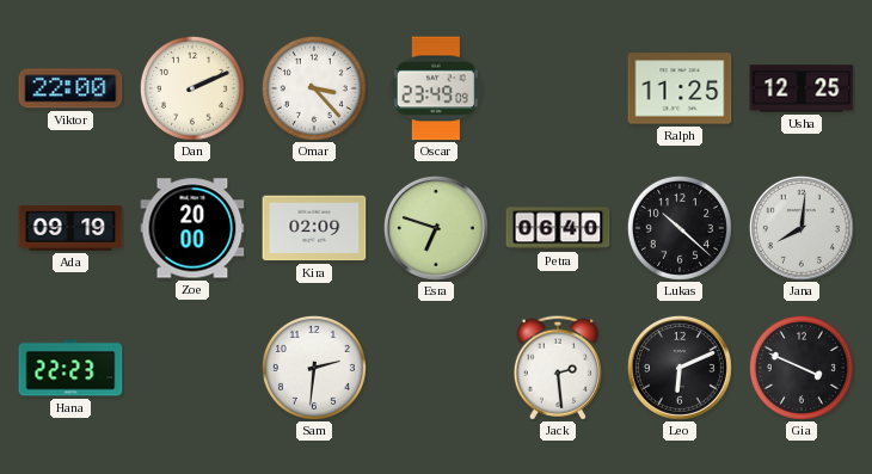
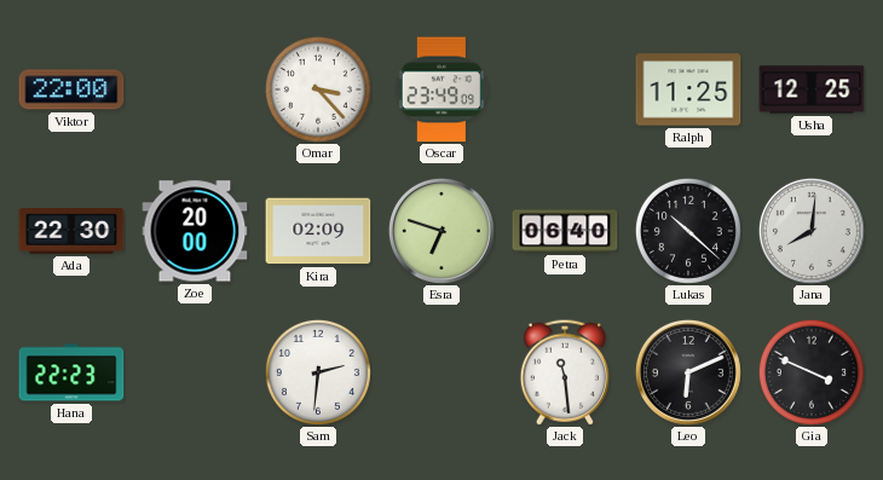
Dan: 2:11 -> none (192, 88)
Ada: 09:19 -> 22:30 (71, 232)
Jack: 2:29 -> 11:29 (565, 372)
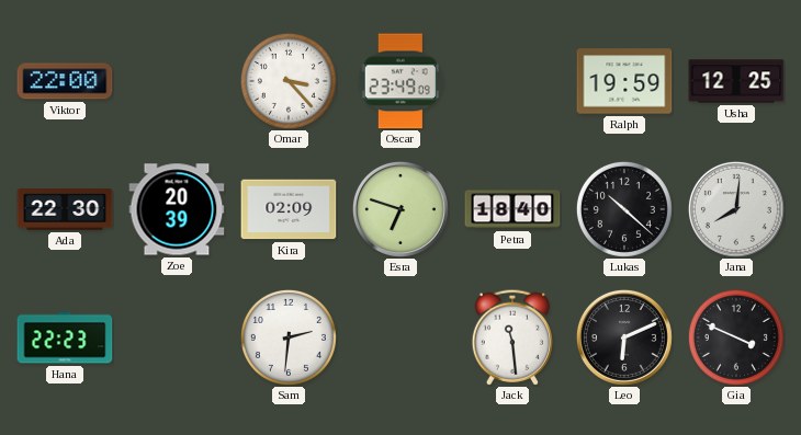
Ralph: 11:25 -> 19:59 (624, 81)
Zoe: 20:00 -> 20:39 (177, 209)
Petra: 06:40 -> 18:40 (512, 209)
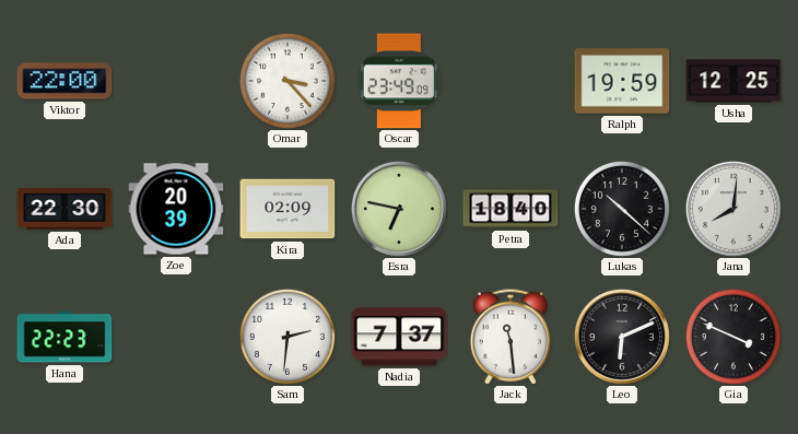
Esra: 6:48 -> 6:47 (399, 209)
Nadia: none -> 7:37 (399, 337)
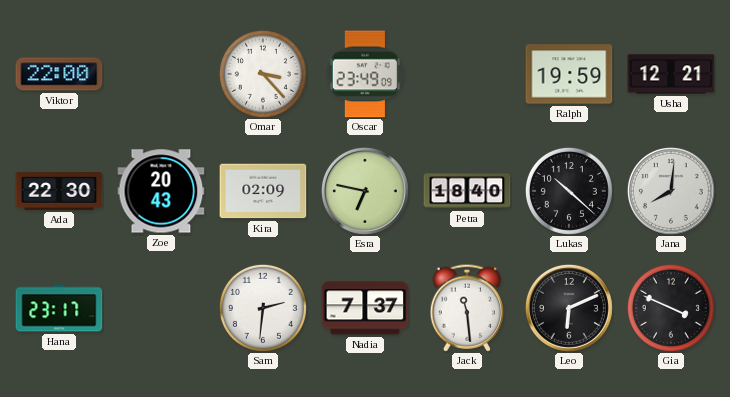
Usha: 12:25 -> 12:21 (671, 74)
Zoe: 20:39 -> 20:43 (161, 191)
Hana: 22:23 -> 23:17 (59, 308)
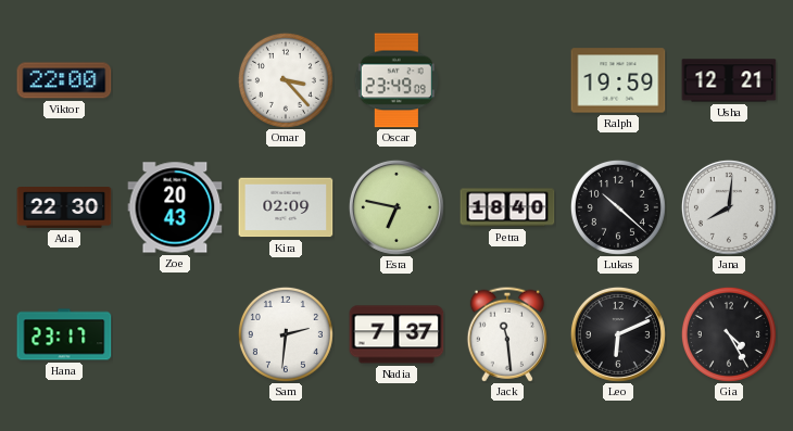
Gia: 3:49 -> 4:25 (729, 334)
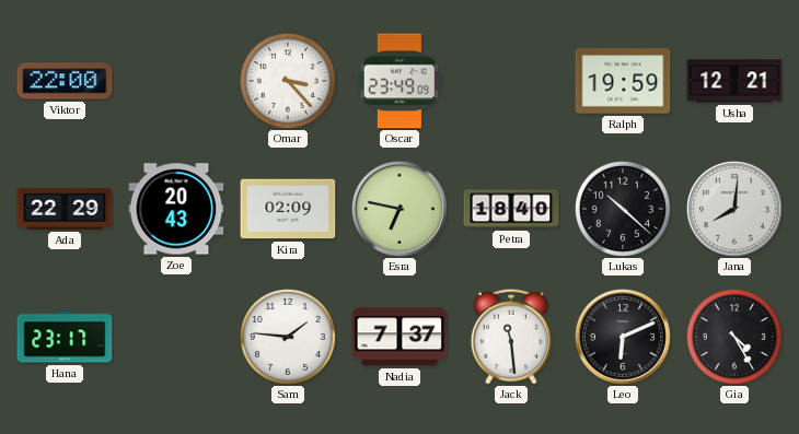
Ada: 22:30 -> 22:29 (65, 210)
Sam: 2:31 -> 1:46 (288, 337)
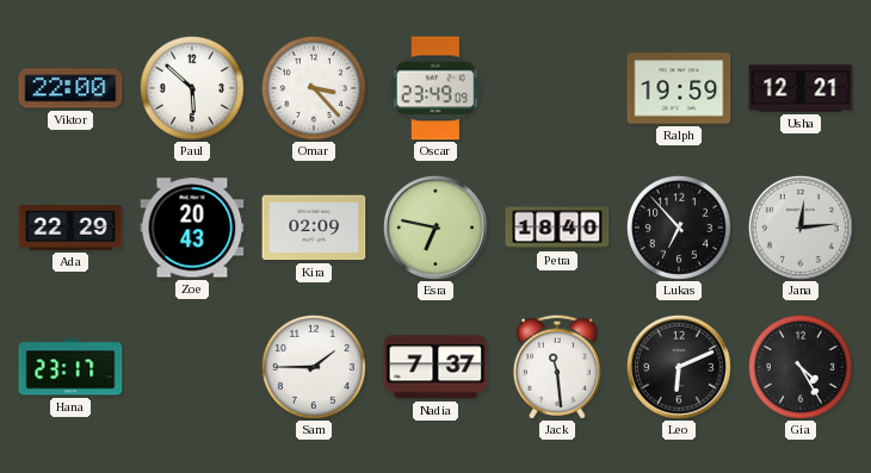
Paul: none -> 5:52 (192, 88)
Lukas: 10:22 -> 6:53 (679, 228)
Jana: 8:01 -> 12:14 (801, 228)
Sam: 1:46 -> 1:45 (314, 367)
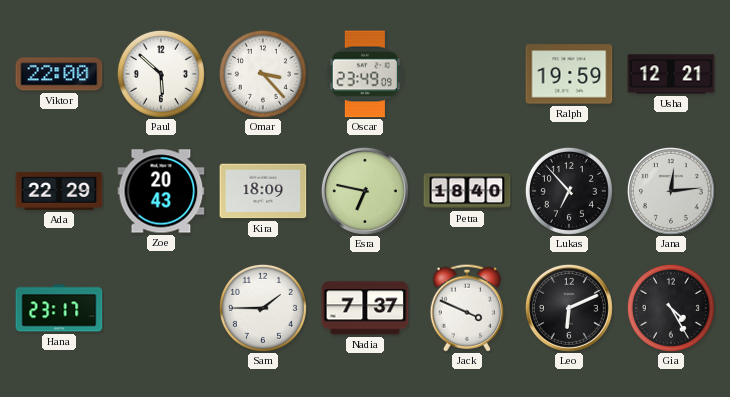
Kira: 02:09 -> 18:09 (263, 191)
Jack: 11:29 -> 3:49 (467, 308)
